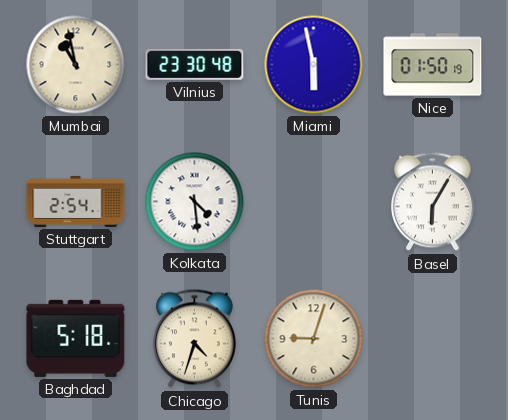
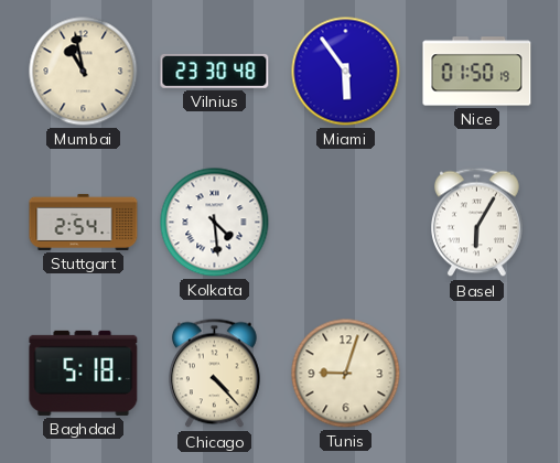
Miami: 5:58 -> 5:54 (346, 72)
Chicago: 4:33 -> 4:23 (215, 374)
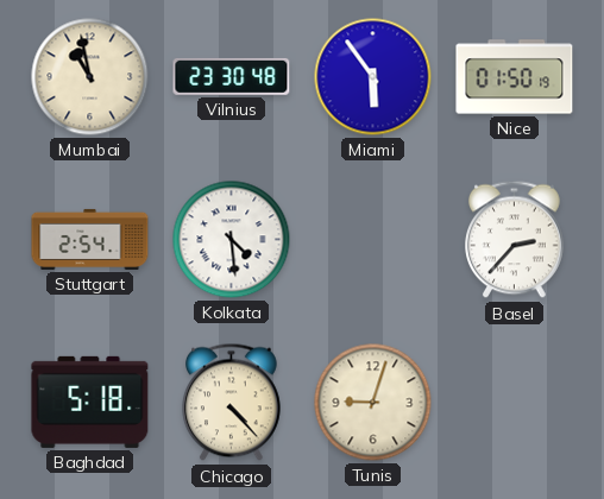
Basel: 6:05 -> 2:37 (515, 240)
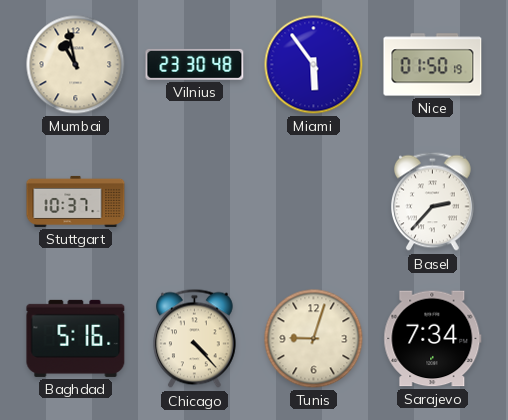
Stuttgart: 2:54 -> 10:37 (76, 201)
Kolkata: 4:29 -> none (232, 240)
Baghdad: 5:18 -> 5:16 (76, 338)
Sarajevo: none -> 7:34 (433, 339)
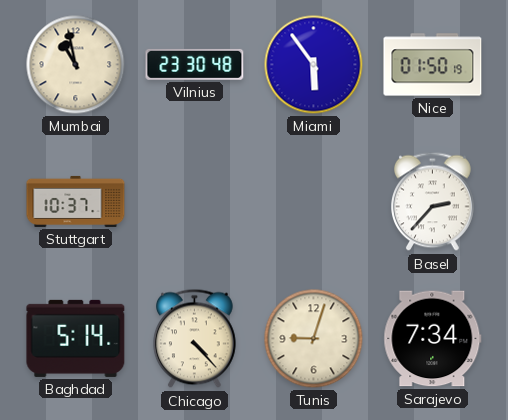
Baghdad: 5:16 -> 5:14 (76, 338)
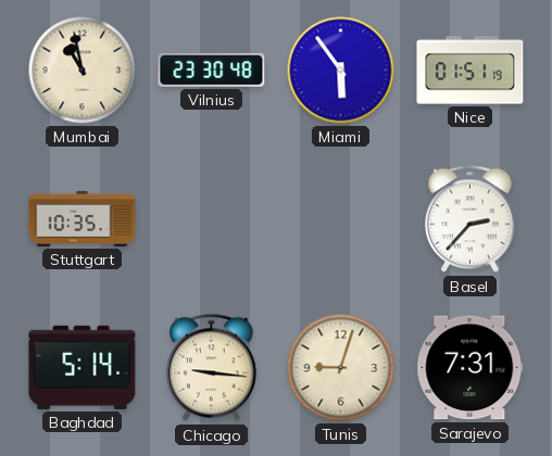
Nice: 01:50 -> 01:51 (471, 71)
Stuttgart: 10:37 -> 10:35 (83, 218)
Chicago: 4:23 -> 9:16 (212, 368)
Sarajevo: 7:34 -> 7:31 (471, 368)
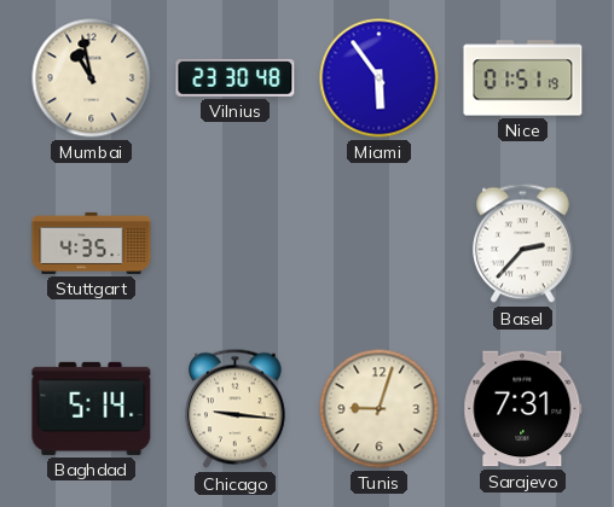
Stuttgart: 10:35 -> 4:35 (92, 243)
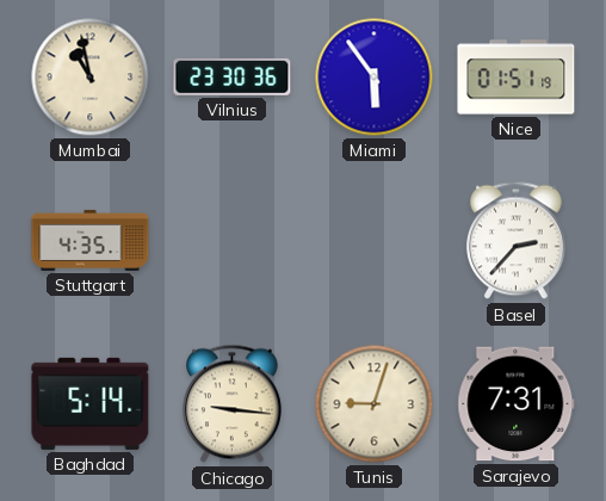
Vilnius: 23:30:48 -> 23:30:36 (233, 76)
